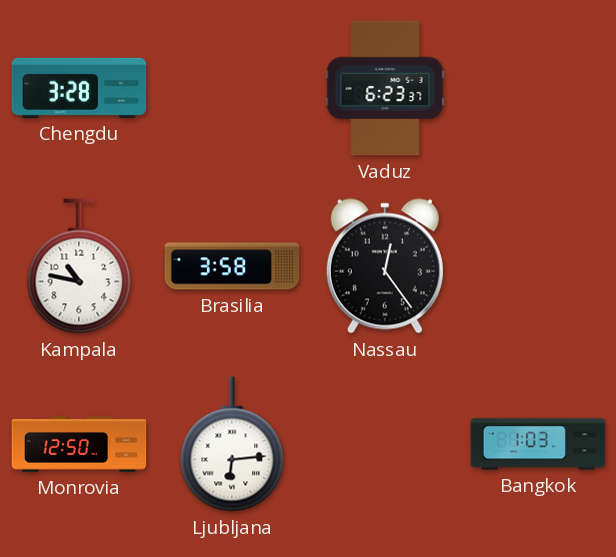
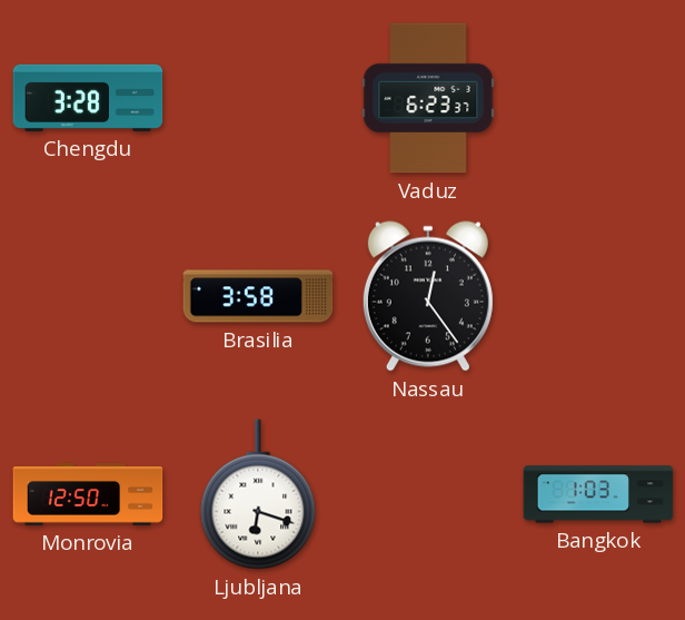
Kampala: 10:47 -> none (79, 266)
Ljubljana: 6:14 -> 6:18 (258, 494)
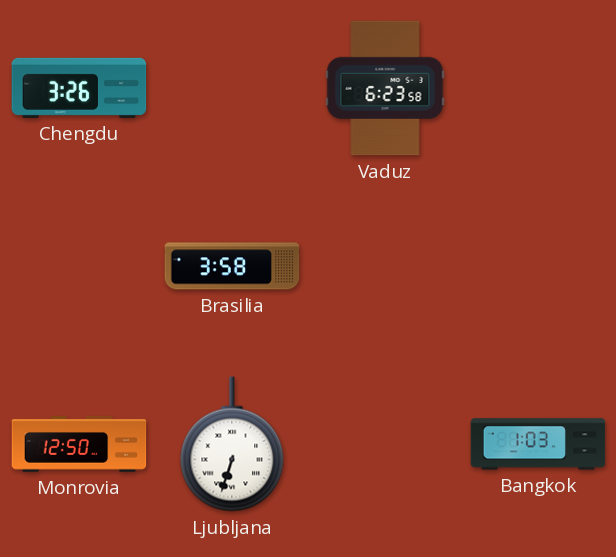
Chengdu: 3:28 -> 3:26 (79, 88)
Vaduz: 6:23:37 -> 6:23:58 (385, 88)
Nassau: 12:24 -> none (428, 296)
Ljubljana: 6:18 -> 6:33 (232, 444)
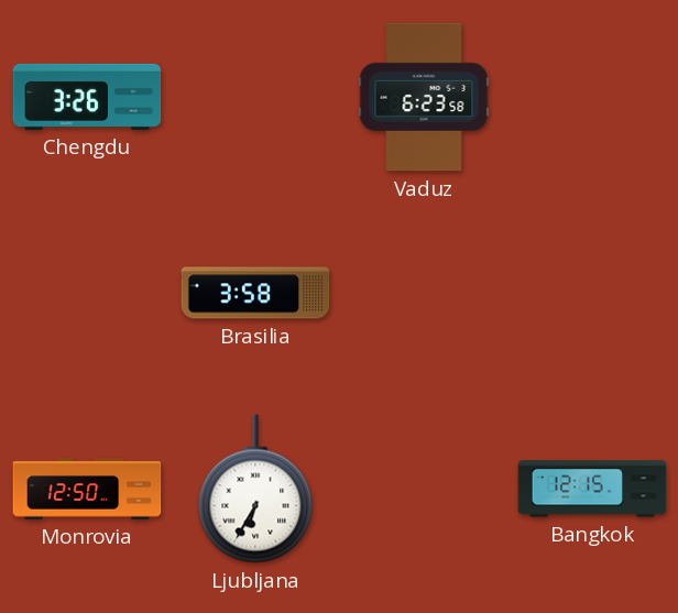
Ljubljana: 6:33 -> 6:35 (255, 489)
Bangkok: 1:03 -> 12:15 (592, 489)
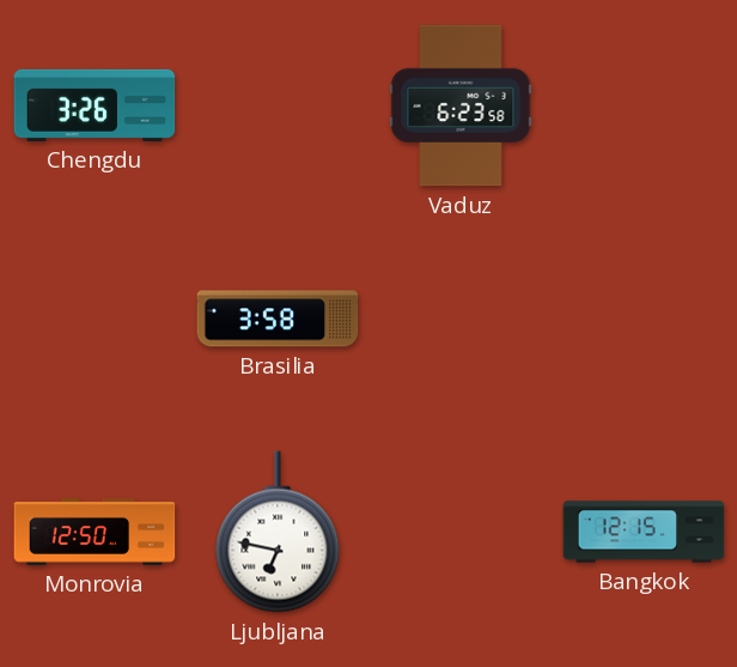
Ljubljana: 6:35 -> 6:47 (278, 532)
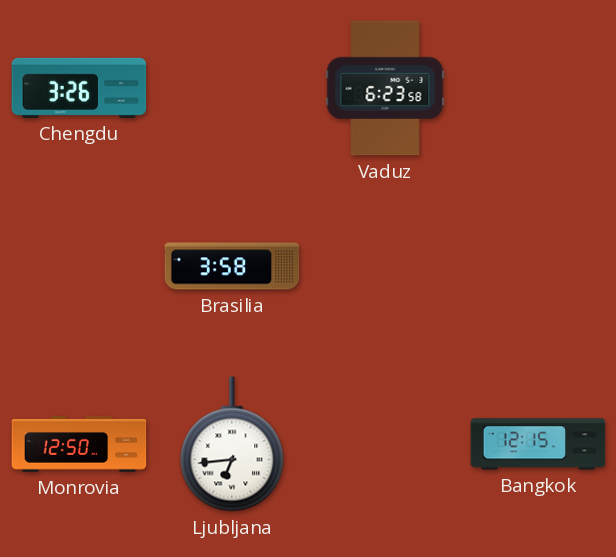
Ljubljana: 6:47 -> 6:44 (232, 444)
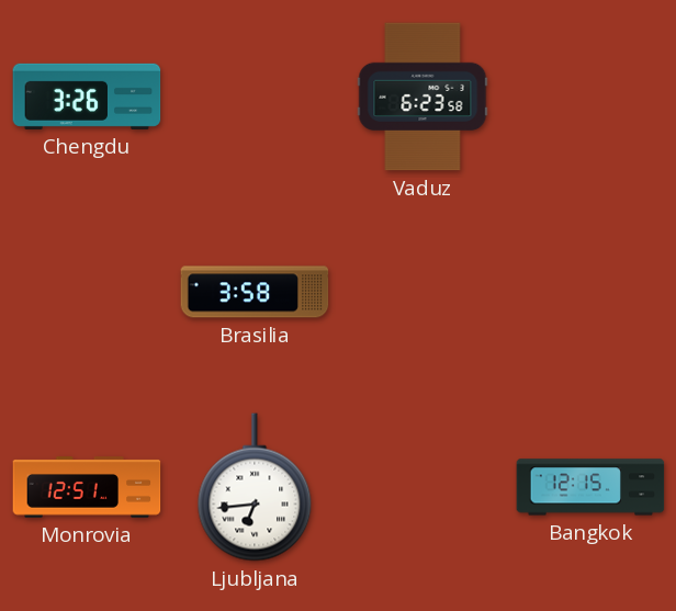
Monrovia: 12:50 -> 12:51 (87, 487)
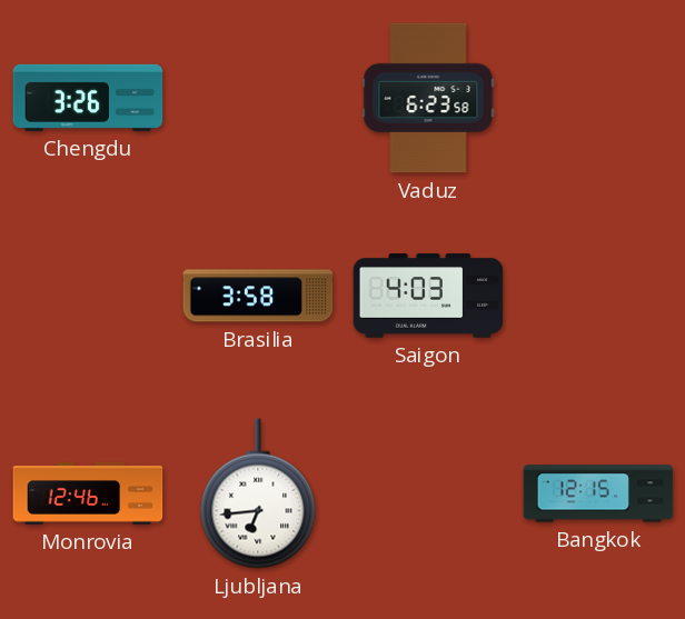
Saigon: none -> 4:03 (428, 296)
Monrovia: 12:51 -> 12:46 (88, 493)
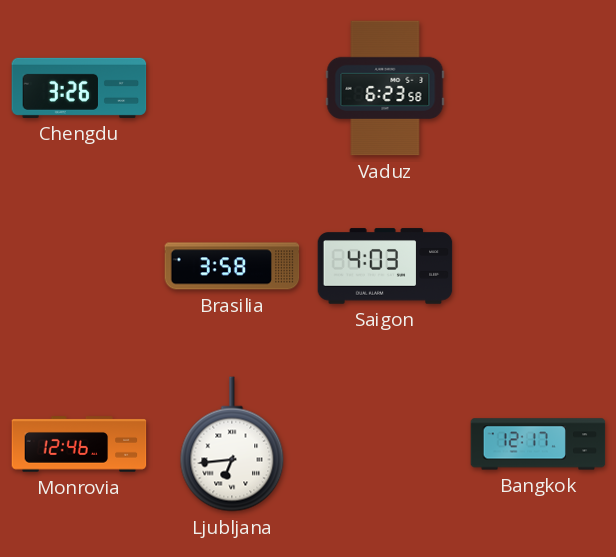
Bangkok: 12:15 -> 12:17 (538, 444)
